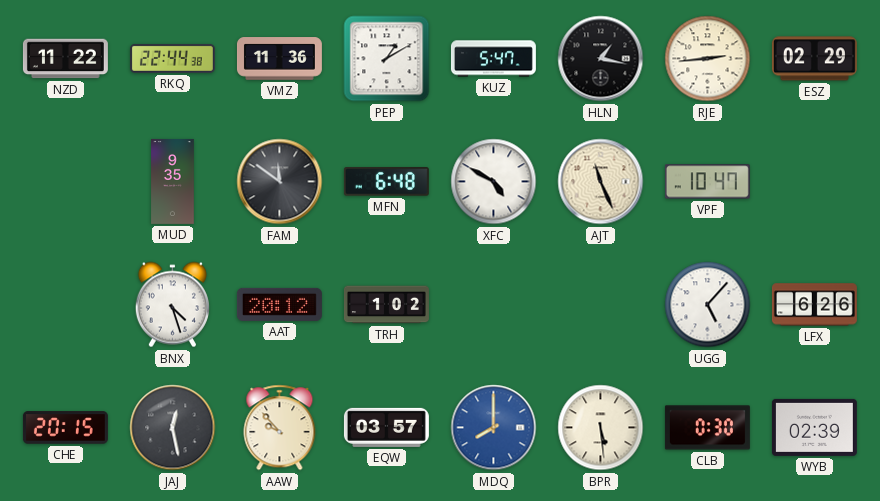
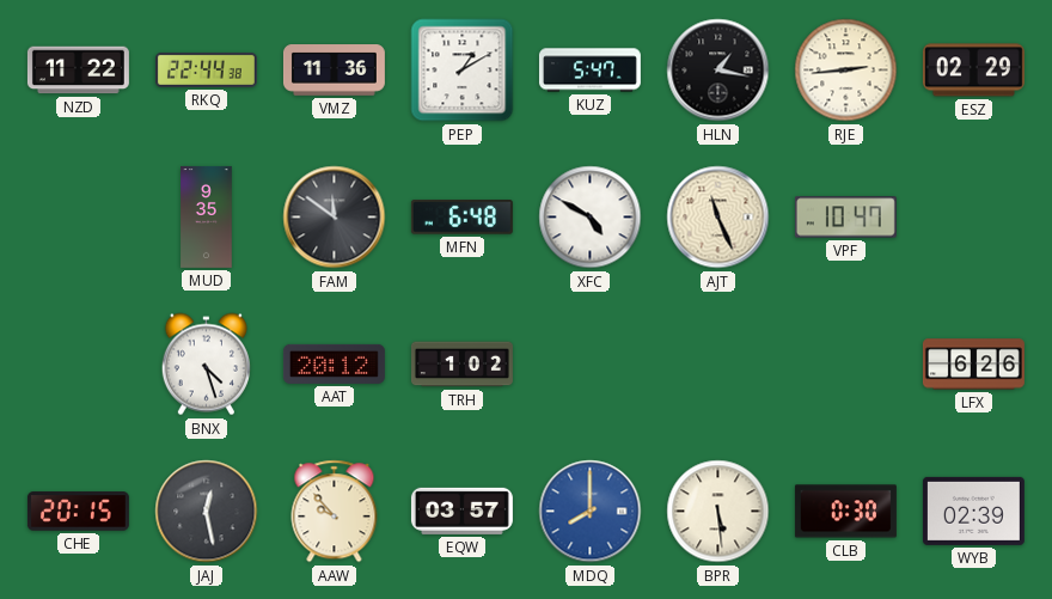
UGG: 5:07 -> none (708, 305)
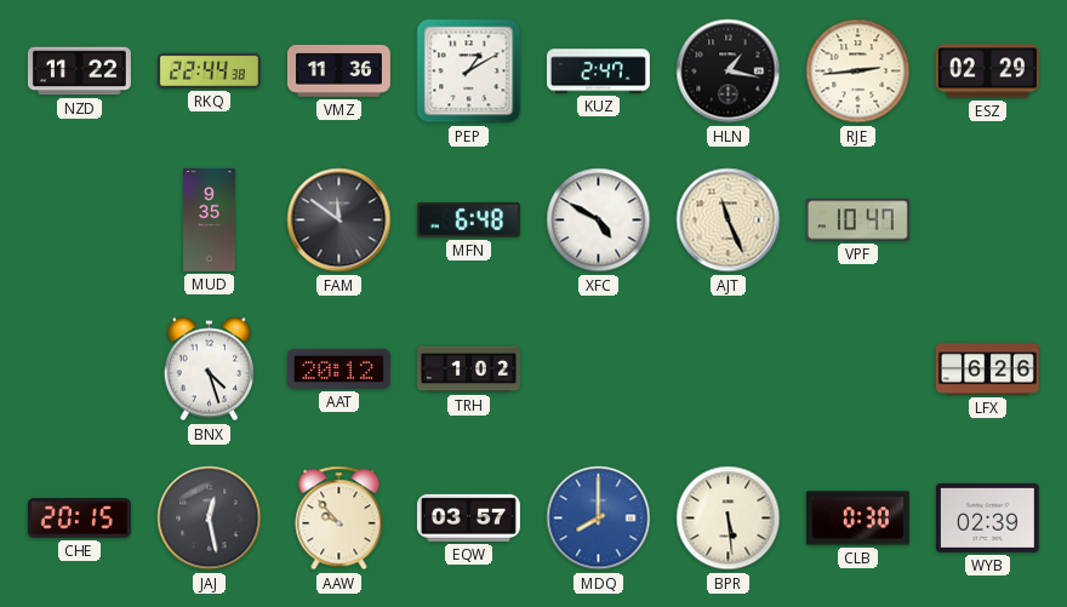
KUZ: 5:47 -> 2:47 (598, 71)
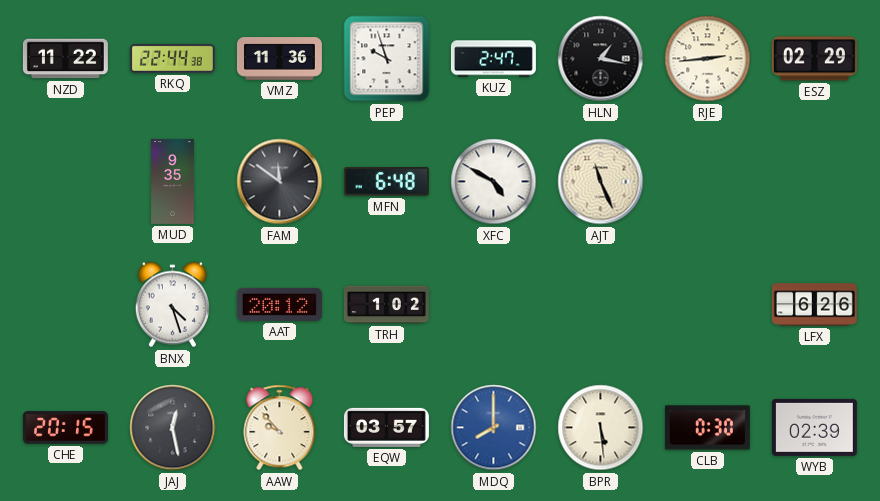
PEP: 1:10 -> 9:57 (387, 59)
VPF: 10:47 -> none (857, 221)
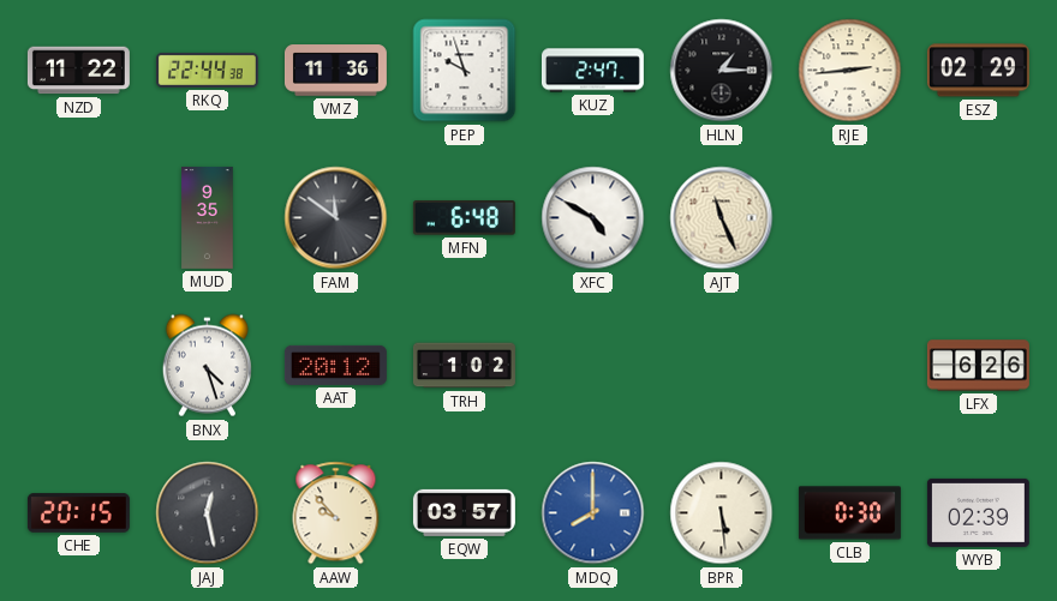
HLN: 1:17 -> 1:15 (722, 71)
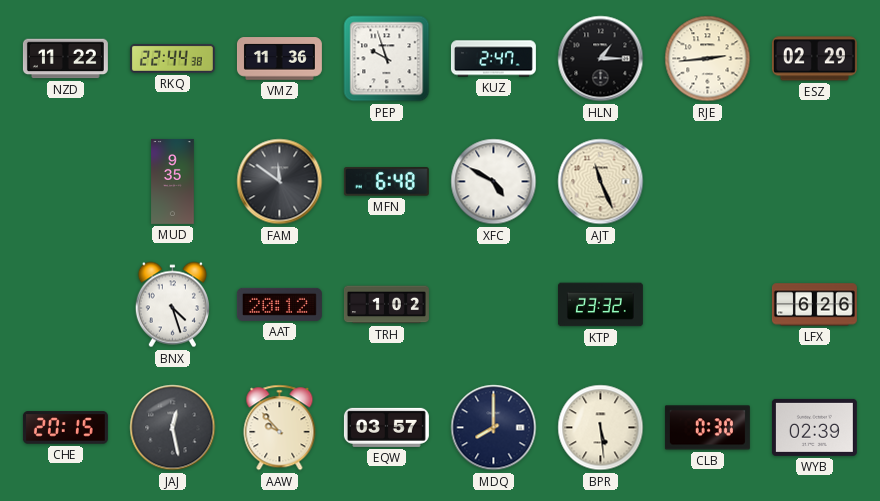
KTP: none -> 23:32 (600, 305)
MDQ dial: blue -> navy (494, 428)
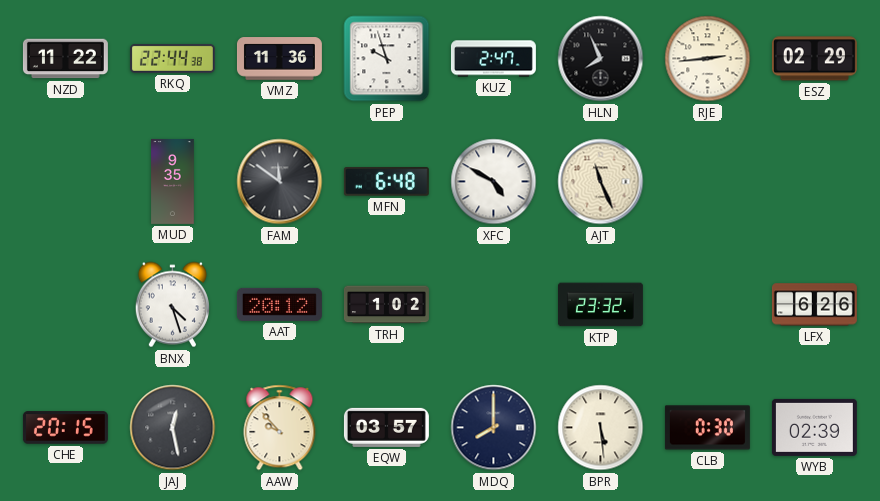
HLN: 1:15 -> 7:56 (601, 59)
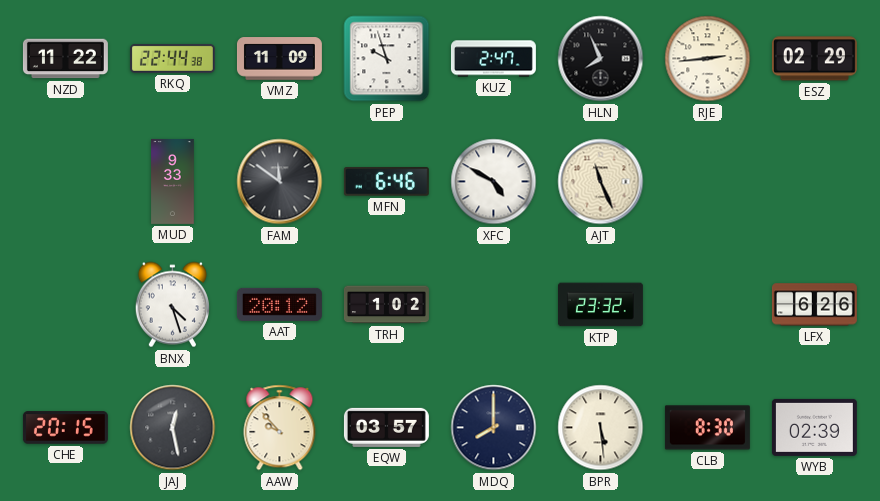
VMZ: 11:36 -> 11:09 (279, 59)
MUD: 9:35 -> 9:33 (173, 181)
MFN: 6:48 -> 6:46 (386, 182)
CLB: 0:30 -> 8:30 (707, 428)
